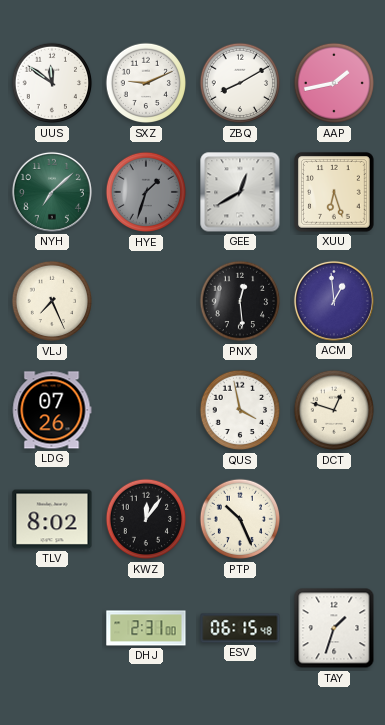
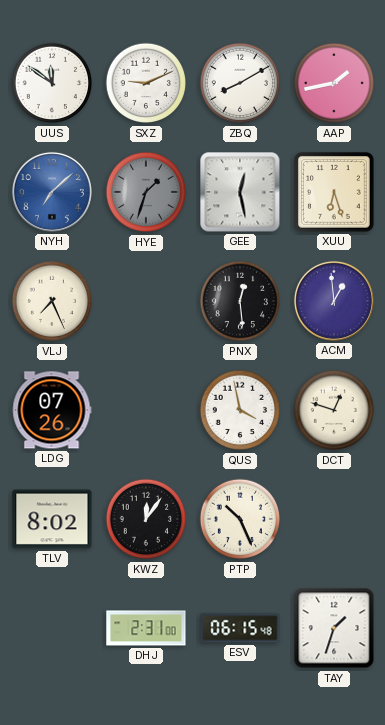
NYH dial: green -> blue (52, 192)
GEE: 12:40 -> 12:28 (240, 192)
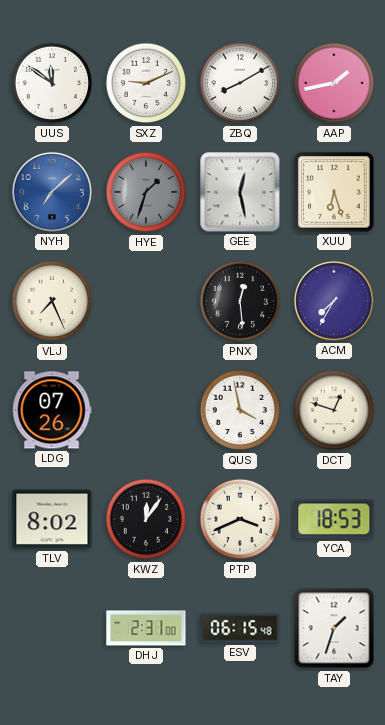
ACM: 12:59 -> 7:35 (334, 301)
PTP: 10:26 -> 3:41 (240, 519)
YCA: none -> 18:53 (334, 519)
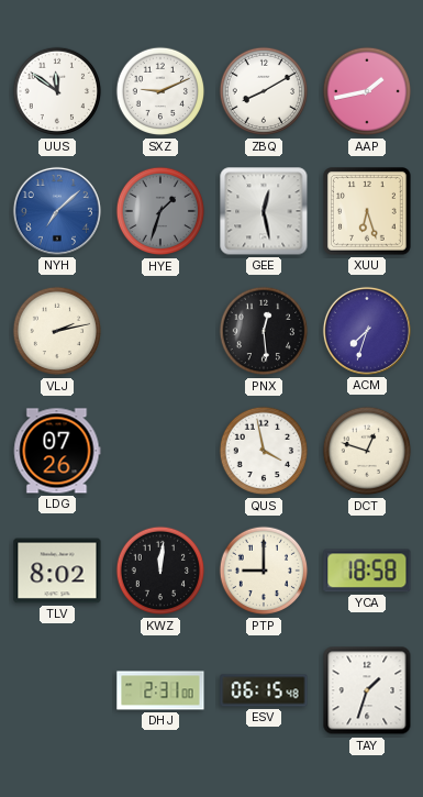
VLJ: 7:26 -> 2:13 (57, 331)
ACM: 7:35 -> 7:33 (367, 331)
KWZ: 12:06 -> 12:01 (160, 571)
PTP: 3:41 -> 9:00 (264, 571)
YCA: 18:53 -> 18:58 (367, 571)
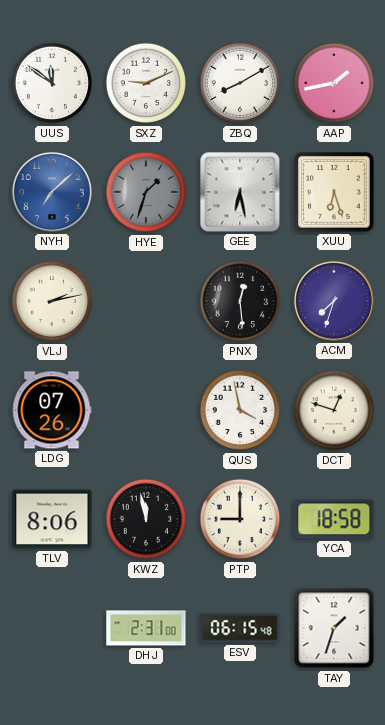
GEE: 12:28 -> 6:28 (240, 192)
TLV: 8:02 -> 8:06 (52, 519)
KWZ: 12:01 -> 11:58 (146, 519)
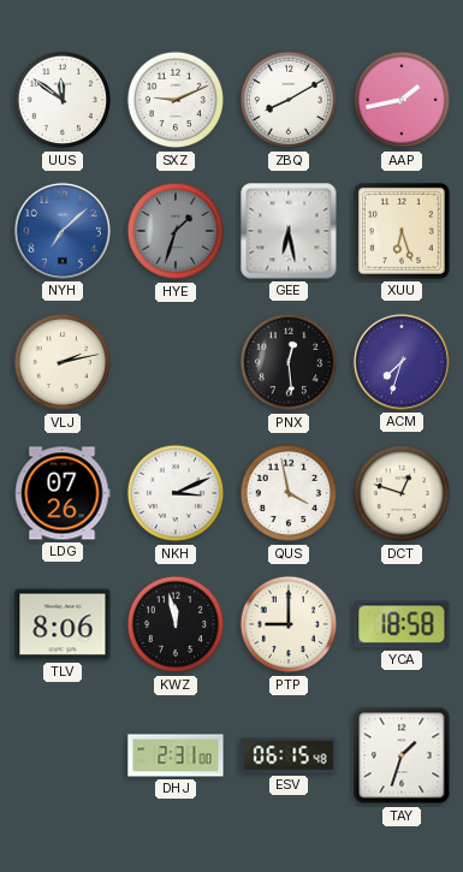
NKH: none -> 3:11 (176, 493)
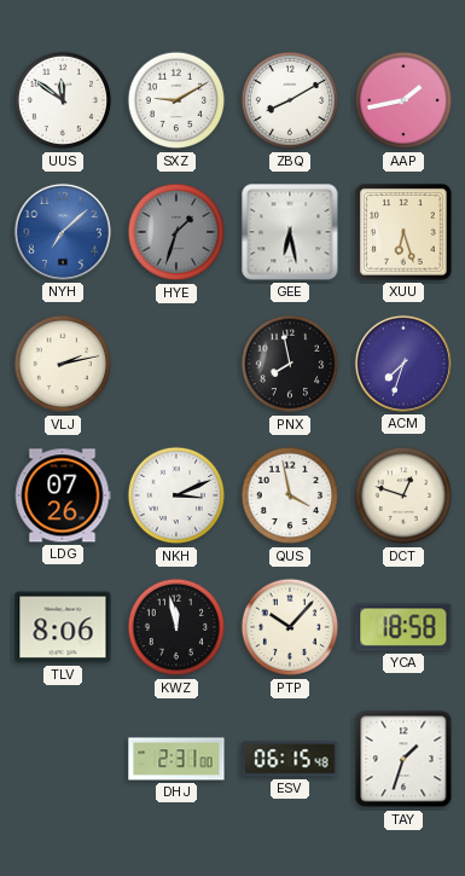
SXZ: 9:11 -> 9:10 (176, 100)
PNX: 12:29 -> 7:58 (290, 364)
PTP: 9:00 -> 10:07 (290, 627)
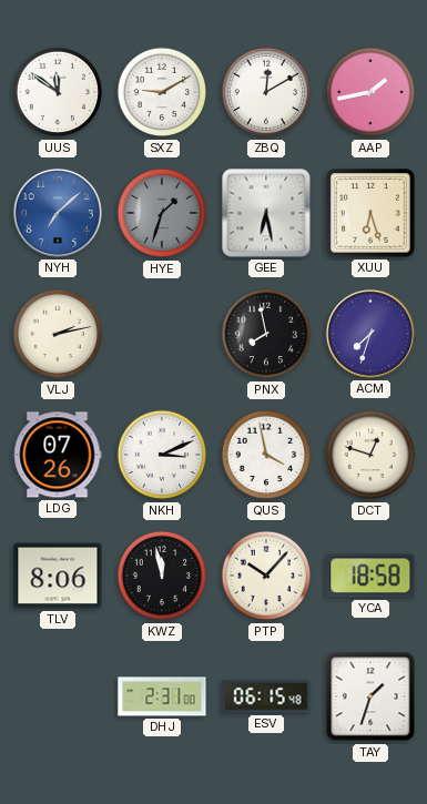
ZBQ: 8:10 -> 12:10 (266, 92)
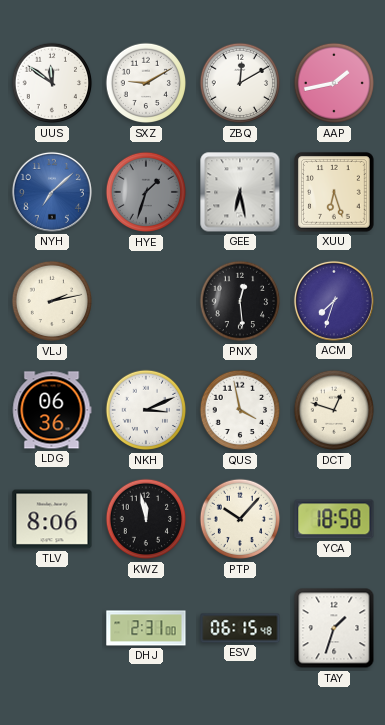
PNX: 7:58 -> 12:29 (240, 301)
LDG: 07:26 -> 06:36 (52, 410)
